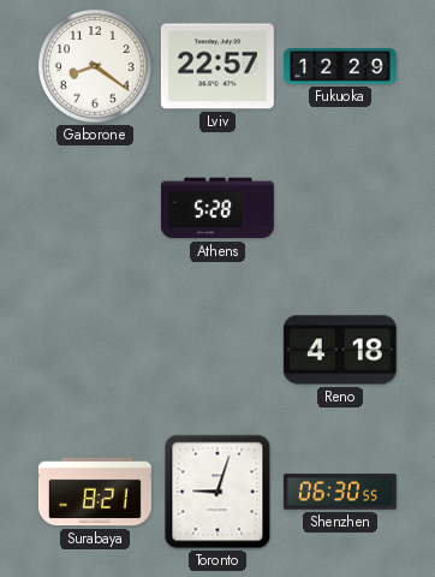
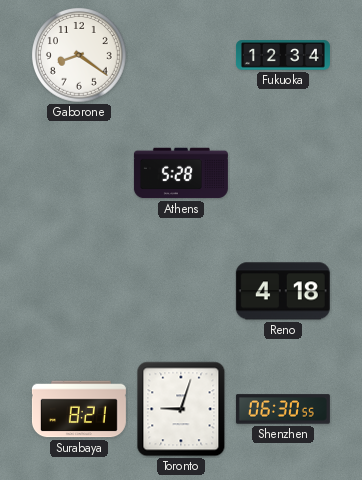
Lviv: 22:57 -> none (218, 66)
Fukuoka: 12:29 -> 12:34 (283, 55)
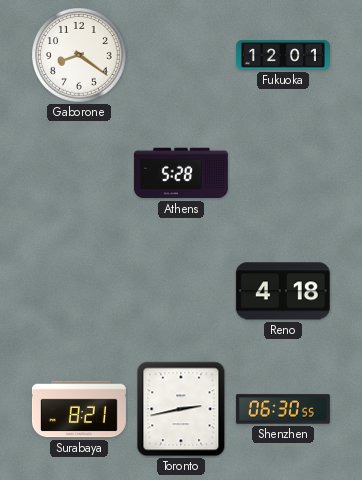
Fukuoka: 12:34 -> 12:01 (283, 55)
Toronto: 9:03 -> 2:43 (181, 409)
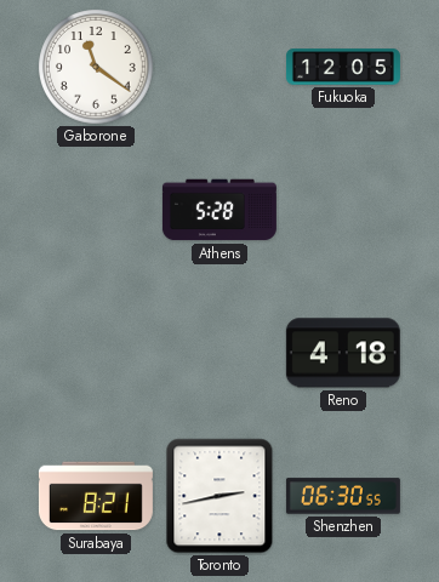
Gaborone: 8:21 -> 11:21 (97, 68)
Fukuoka: 12:01 -> 12:05 (343, 67)
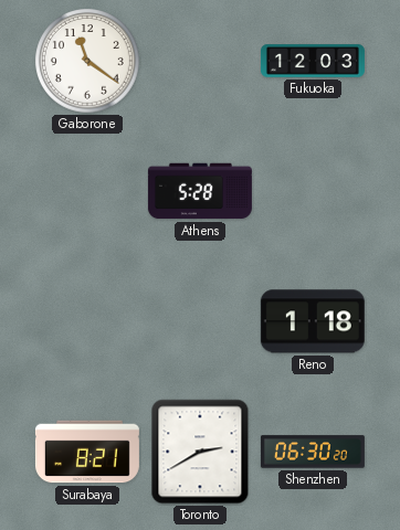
Fukuoka: 12:05 -> 12:03 (313, 61)
Reno: 4:18 -> 1:18 (313, 321)
Toronto: 2:43 -> 2:40 (200, 452)
Shenzhen: 06:30:55 -> 06:30:20 (313, 452)
